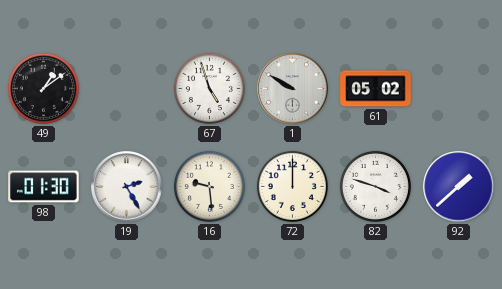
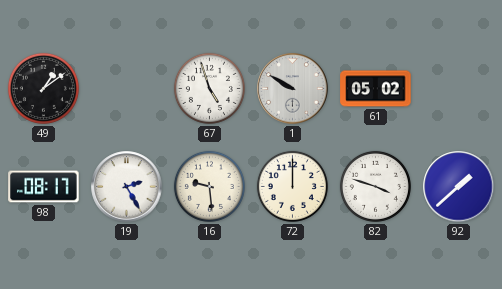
98: 01:30 -> 08:17 (44, 187)
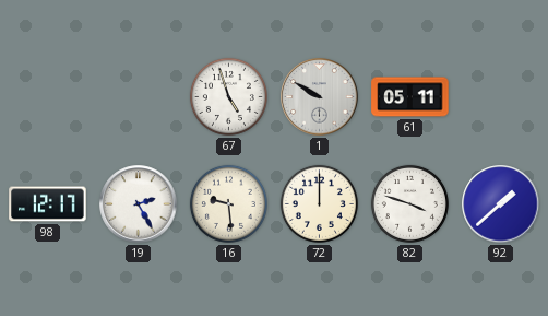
49: 1:09 -> none (43, 88)
61: 05:02 -> 05:11 (410, 97)
98: 08:17 -> 12:17 (48, 204)
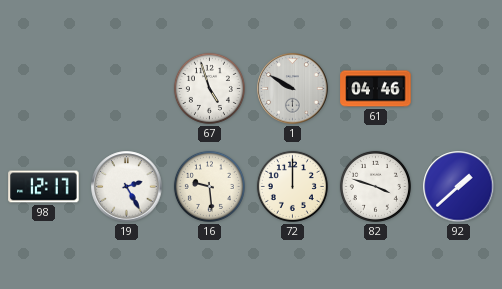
61: 05:11 -> 04:46 (376, 89)
